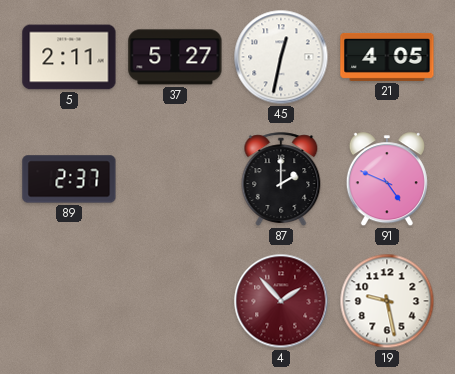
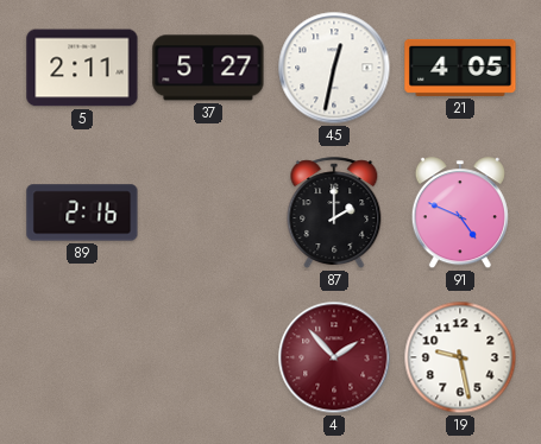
89: 2:37 -> 2:16 (82, 213)
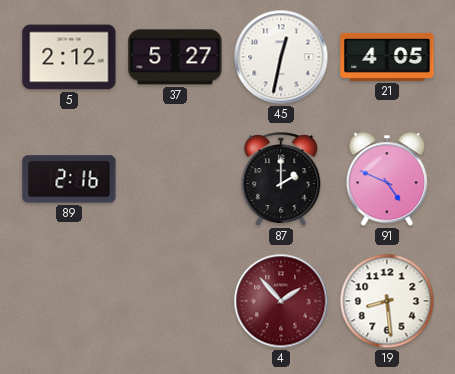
5: 2:11 -> 2:12 (69, 57)
19: 9:28 -> 8:29 (387, 301)
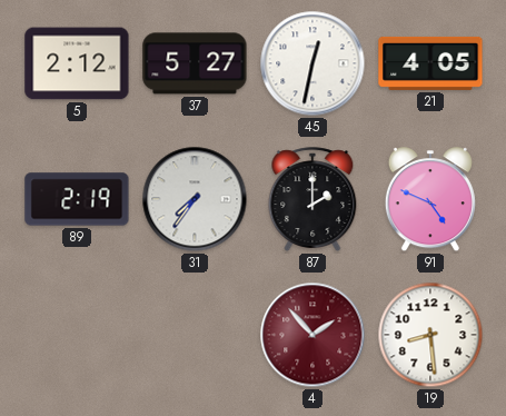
89: 2:16 -> 2:19 (77, 199)
31: none -> 7:36 (195, 199)
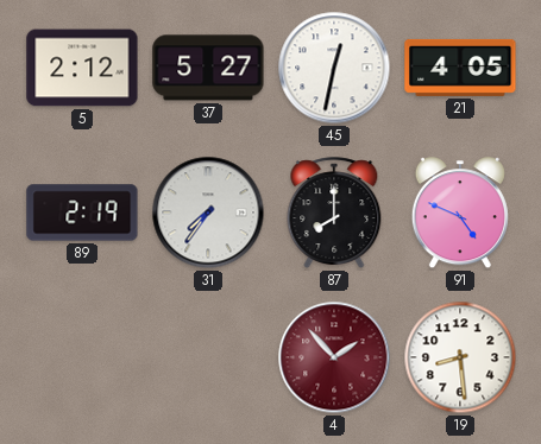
87: 2:00 -> 8:00 (334, 213)
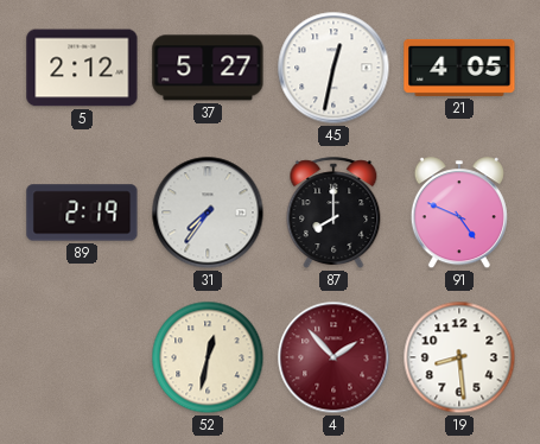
52: none -> 12:32 (208, 357)
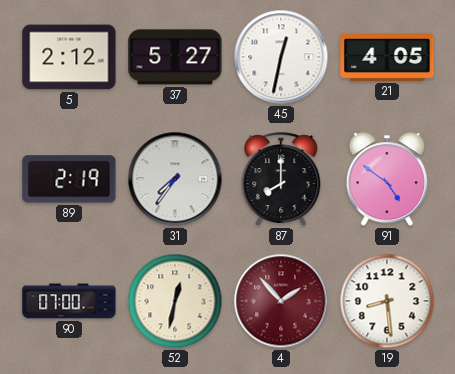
91: 4:49 -> 4:51 (387, 180)
90: none -> 07:00 (69, 301)
